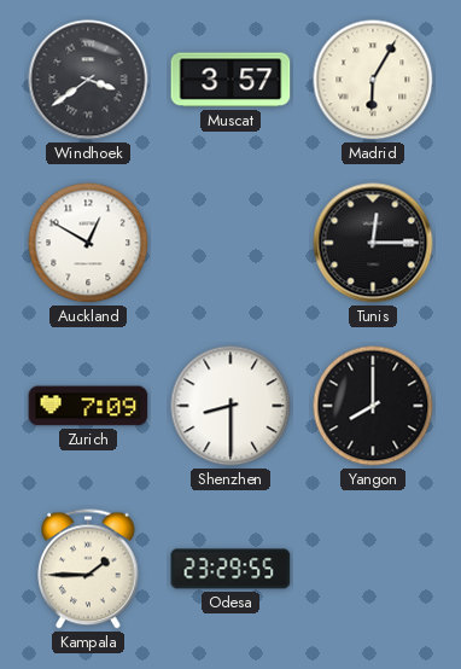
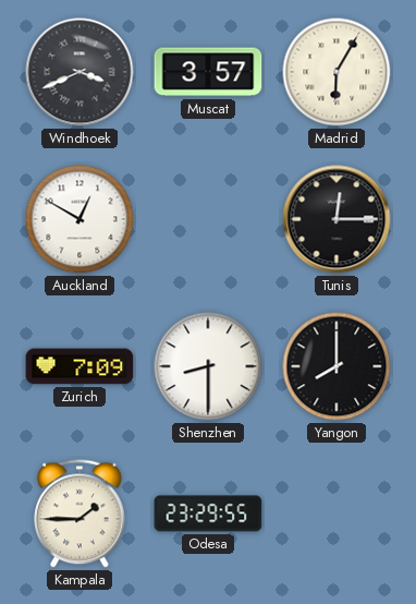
Windhoek: 3:39 -> 3:41 (79, 72)
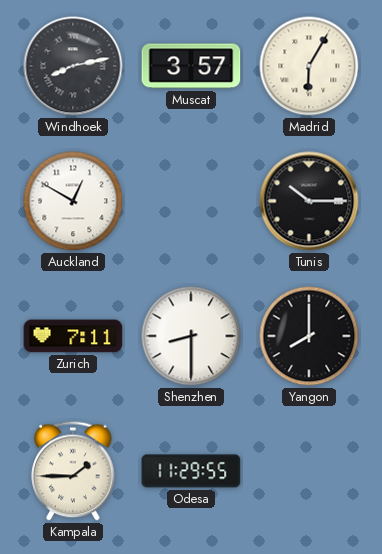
Windhoek: 3:41 -> 8:13 (73, 66)
Tunis: 12:15 -> 10:15 (309, 201)
Zurich: 7:09 -> 7:11 (73, 336)
Odesa: 23:29 -> 11:29 (191, 471)
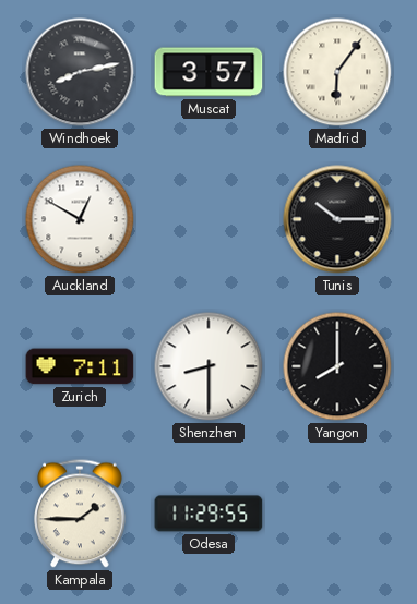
Madrid: 6:05 -> 6:06 (337, 72)
